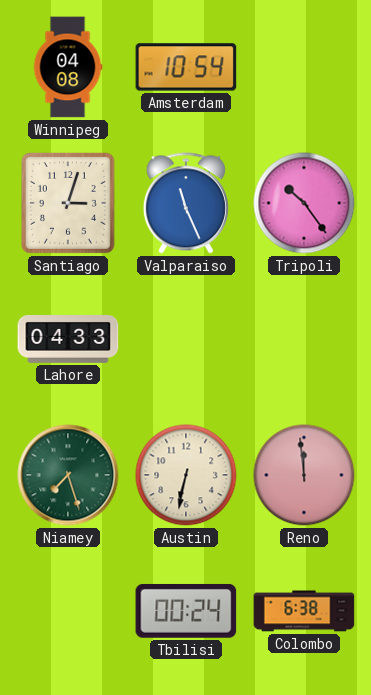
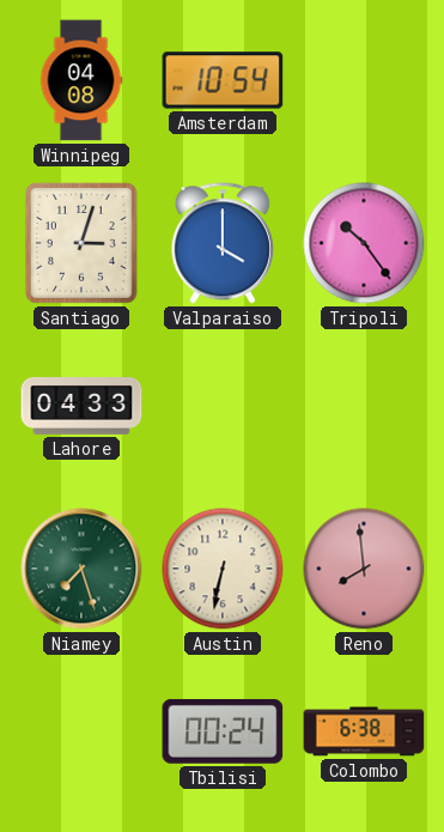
Valparaiso: 11:26 -> 4:00 (223, 243)
Reno: 11:59 -> 7:59 (364, 569)
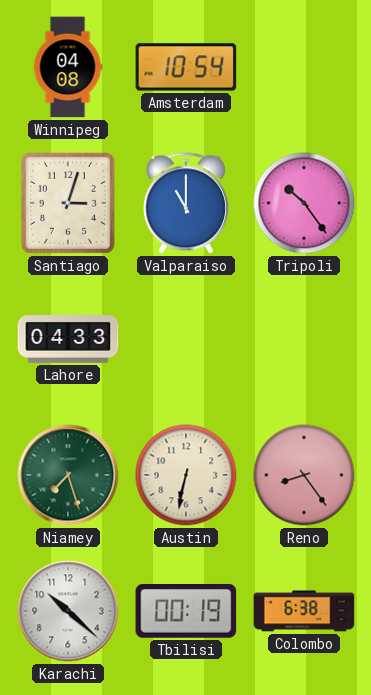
Valparaiso: 4:00 -> 11:00 (186, 203)
Reno: 7:59 -> 8:24 (304, 475)
Karachi: none -> 10:22 (68, 611)
Tbilisi: 00:24 -> 00:19 (186, 611)
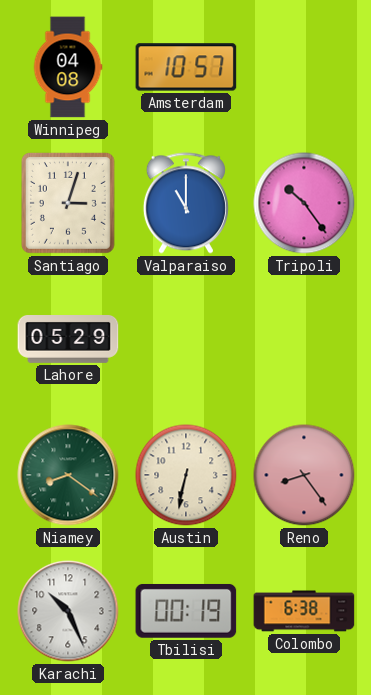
Amsterdam: 10:54 -> 10:57 (186, 67)
Lahore: 04:33 -> 05:29 (68, 340)
Niamey: 7:27 -> 8:21 (68, 475)
Karachi: 10:22 -> 10:26 (68, 611)
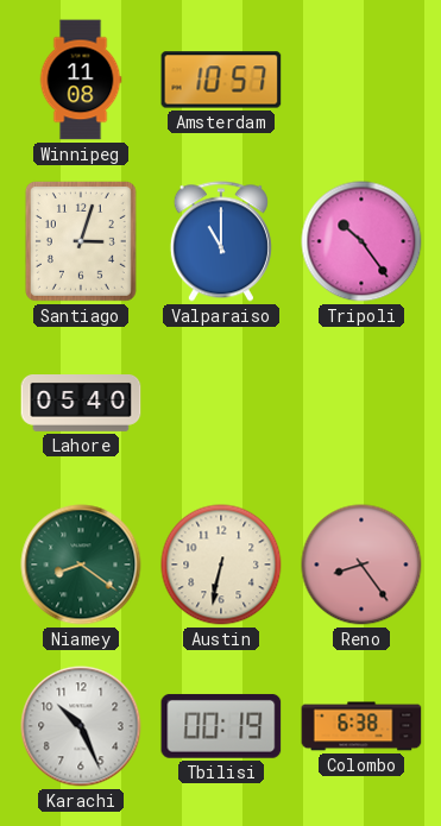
Winnipeg: 04:08 -> 11:08 (81, 80)
Lahore: 05:29 -> 05:40 (81, 404)
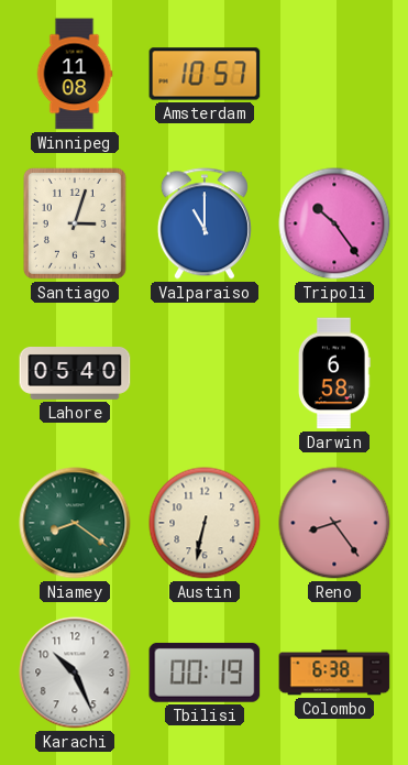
Darwin: none -> 6:58 (334, 373)
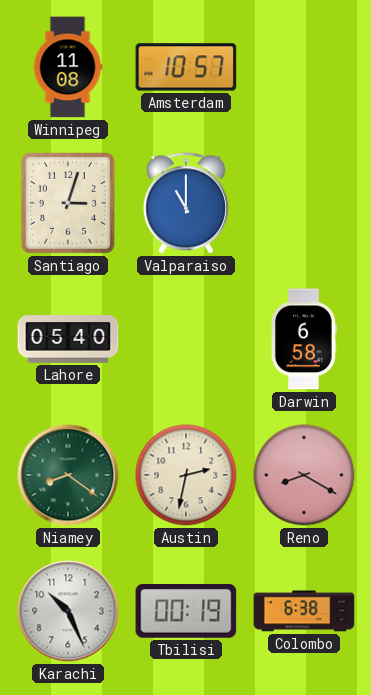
Tripoli: 10:24 -> none (334, 223)
Austin: 6:32 -> 2:32 (186, 475)
Reno: 8:24 -> 8:20 (304, 475)
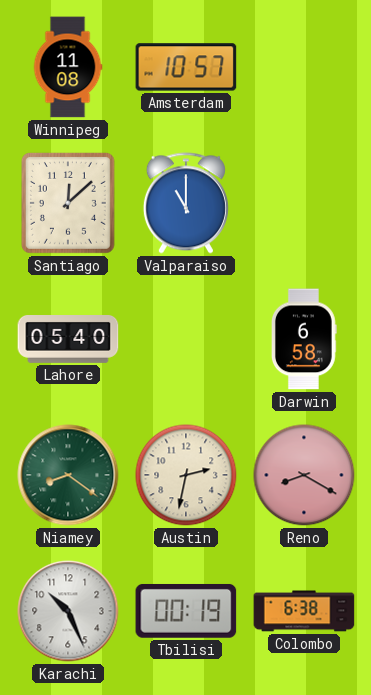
Santiago: 3:03 -> 12:08 (68, 203)
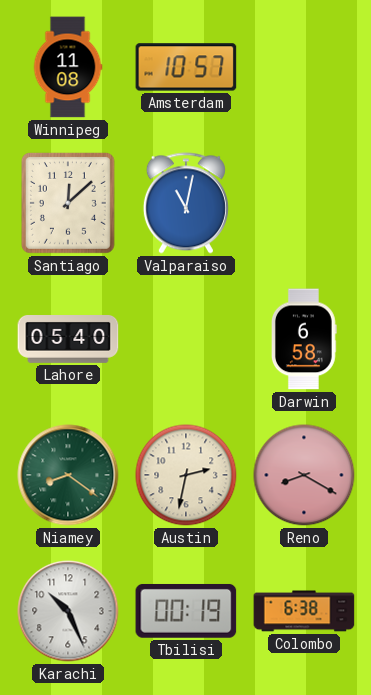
Valparaiso: 11:00 -> 11:02 (186, 203)
